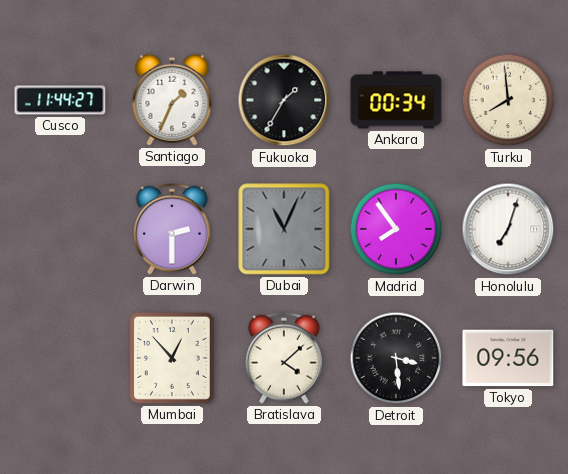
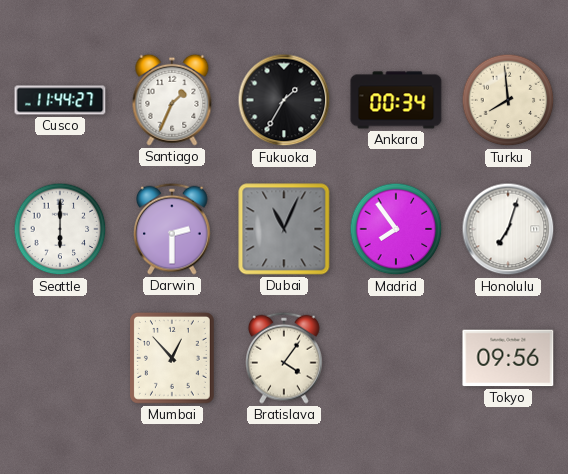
Seattle: none -> 6:00 (60, 229)
Bratislava: 4:08 -> 4:06 (285, 358)
Detroit: 3:29 -> none (396, 358)
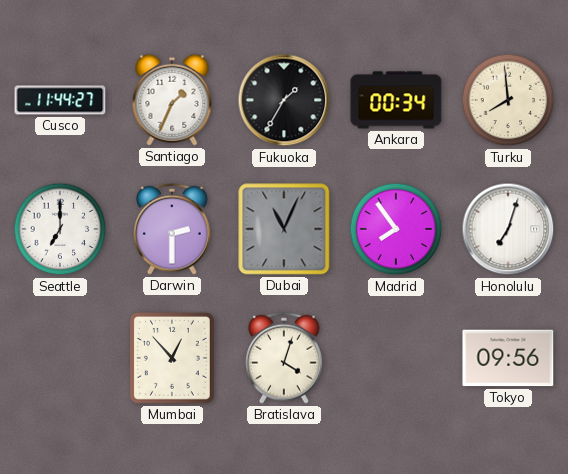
Seattle: 6:00 -> 7:00 (60, 229)
Bratislava: 4:06 -> 4:03 (285, 358)
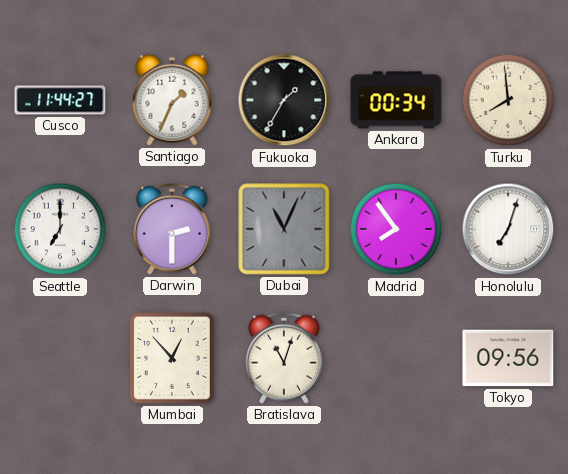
Bratislava: 4:03 -> 11:03 (285, 358)
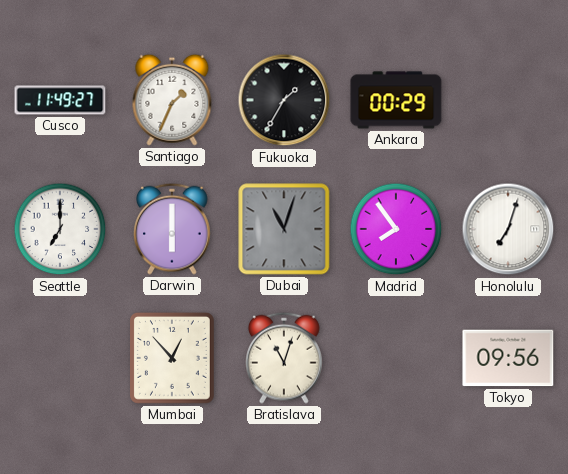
Cusco: 11:44 -> 11:49 (60, 100)
Ankara: 00:34 -> 00:29 (396, 100)
Turku: 7:59 -> none (508, 100)
Darwin: 2:30 -> 6:00 (173, 229)
Dubai: 11:04 -> 11:03 (284, 229)
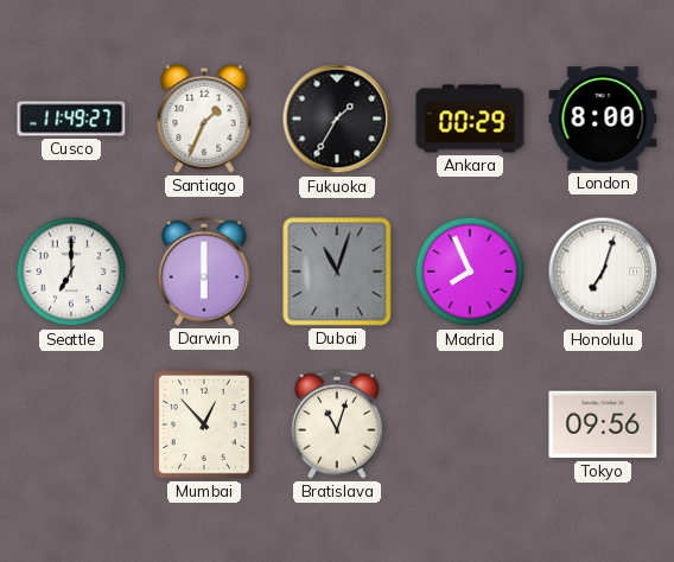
London: none -> 8:00 (603, 119)
Madrid: 7:54 -> 7:56 (470, 272)
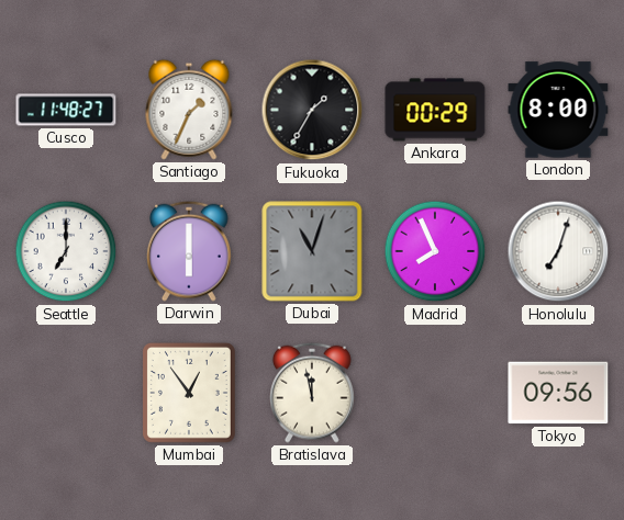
Cusco: 11:49 -> 11:48 (66, 110)
Mumbai: 12:53 -> 12:54 (189, 393)
Bratislava: 11:03 -> 11:58 (313, 393)
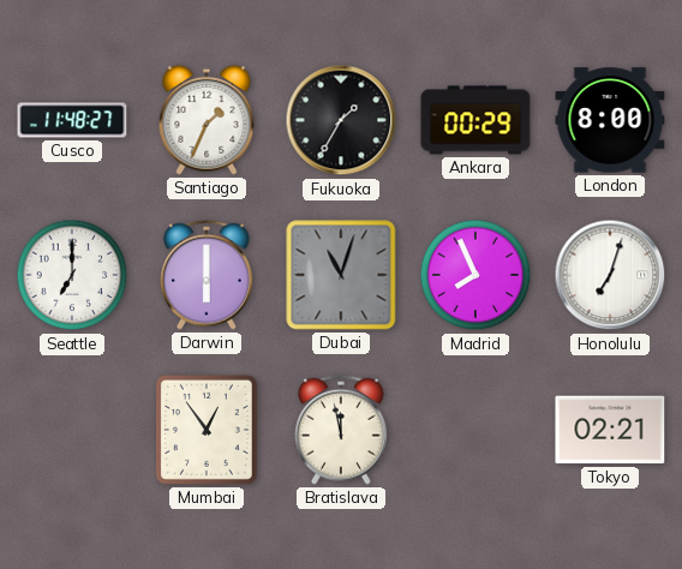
Tokyo: 09:56 -> 02:21 (610, 430)
